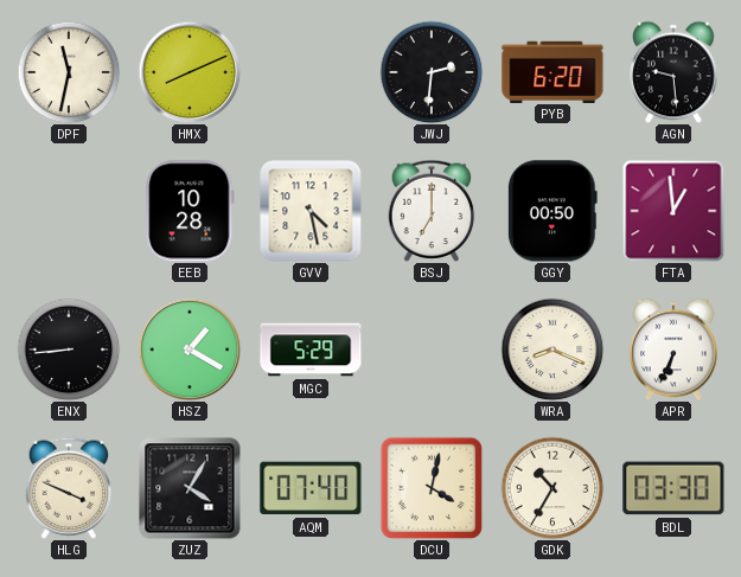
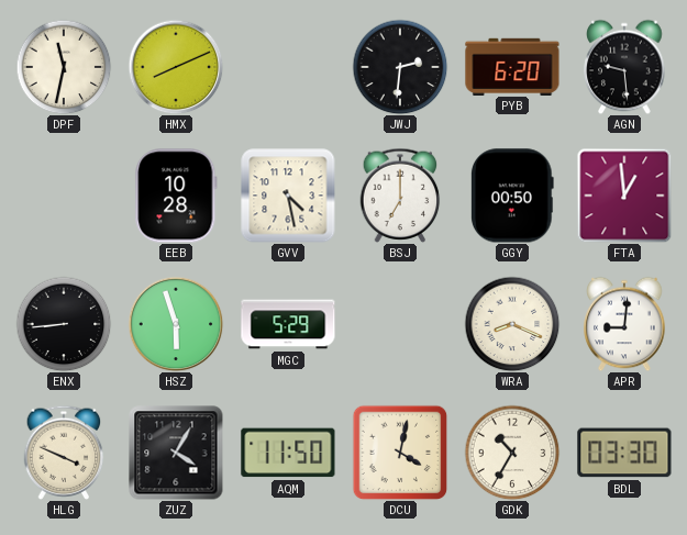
HSZ: 1:20 -> 5:57 (176, 324)
APR: 6:34 -> 9:01 (624, 324)
AQM: 07:40 -> 11:50 (288, 453)
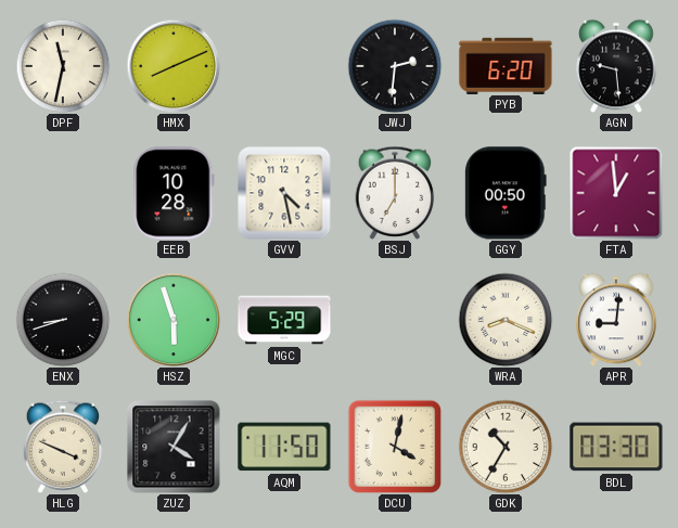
ENX: 8:44 -> 8:42 (63, 320)
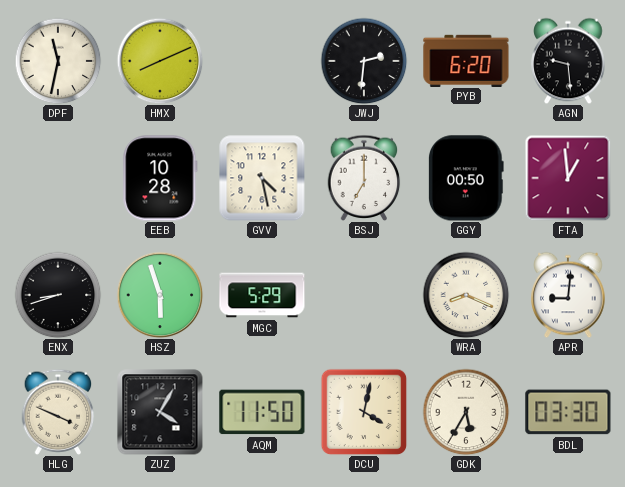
GDK: 10:35 -> 5:35 (466, 412)
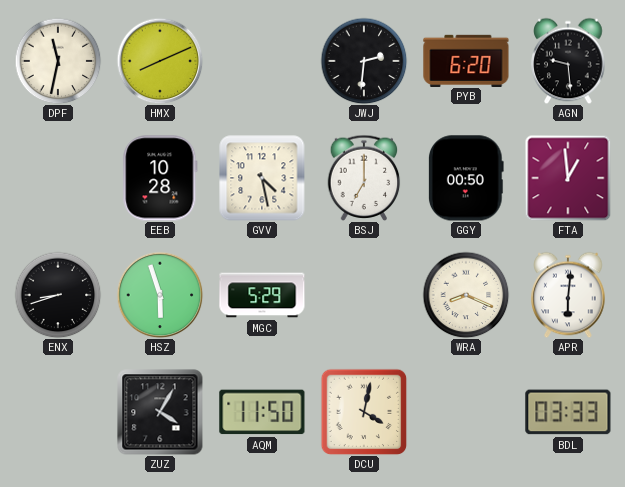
APR: 9:01 -> 6:01 (568, 295)
HLG: 3:49 -> none (58, 412)
GDK: 5:35 -> none (466, 412)
BDL: 03:30 -> 03:33 (568, 412)
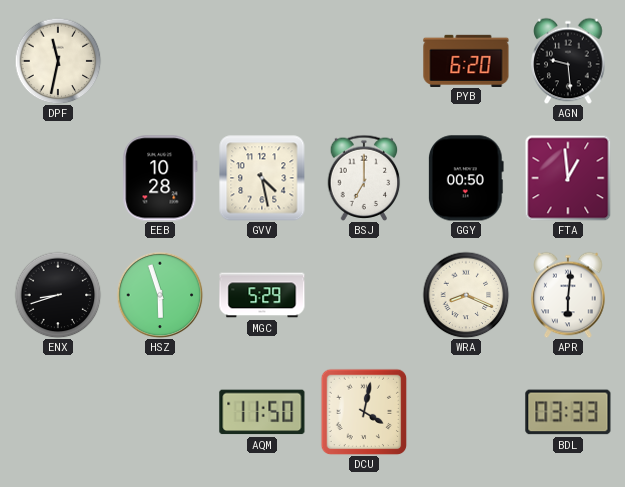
HMX: 8:11 -> none (160, 61)
JWJ: 2:31 -> none (364, 61)
ZUZ: 4:05 -> none (160, 412)
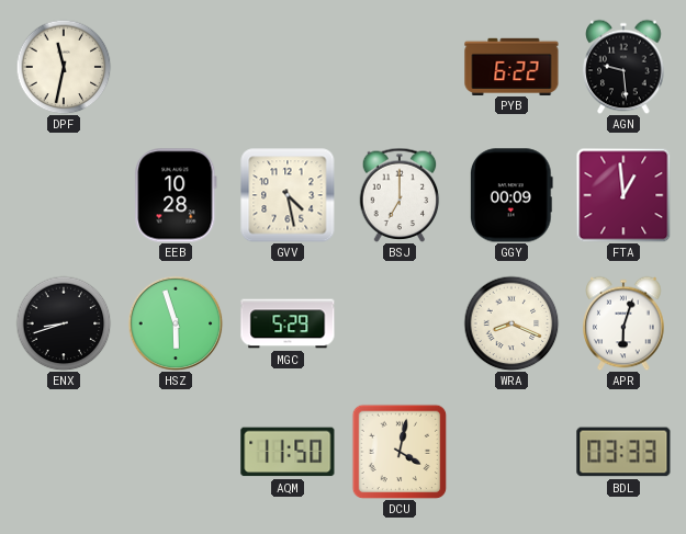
PYB: 6:20 -> 6:22 (511, 66)
GGY: 00:50 -> 00:09 (511, 195)
APR: 6:01 -> 6:03 (623, 323)
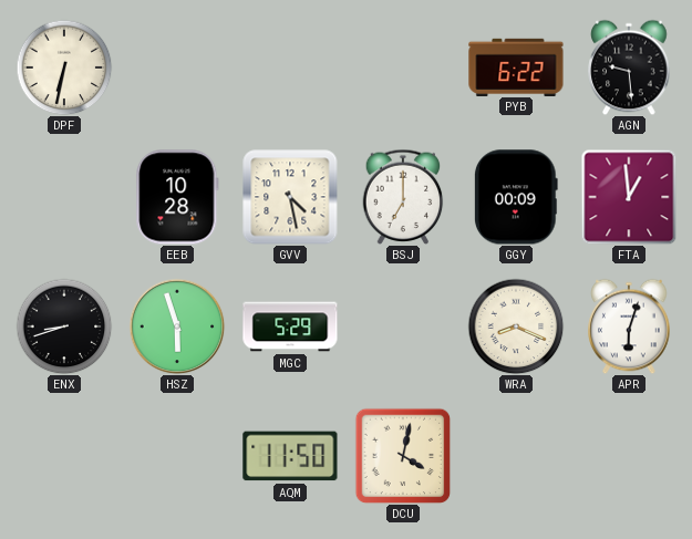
DPF: 11:32 -> 6:32 (64, 68)
BDL: 03:33 -> none (623, 452)
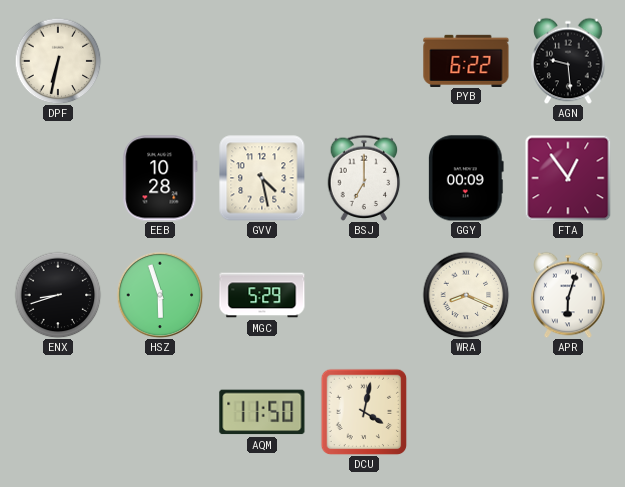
FTA: 12:59 -> 12:54 (568, 178)
